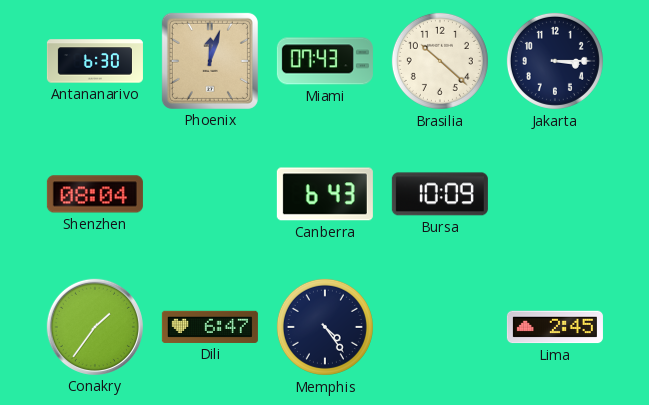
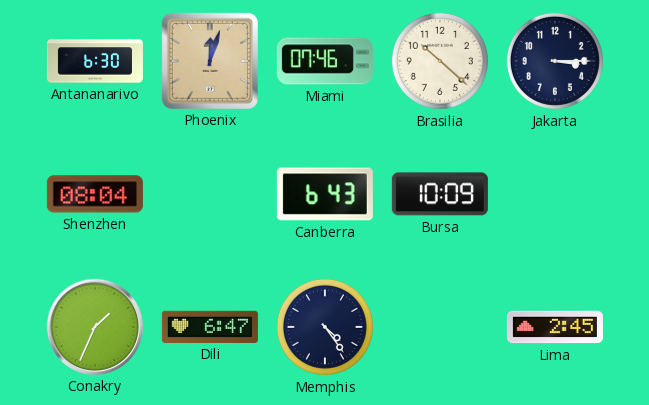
Miami: 07:43 -> 07:46 (325, 61)
Conakry: 1:36 -> 1:34 (95, 327)
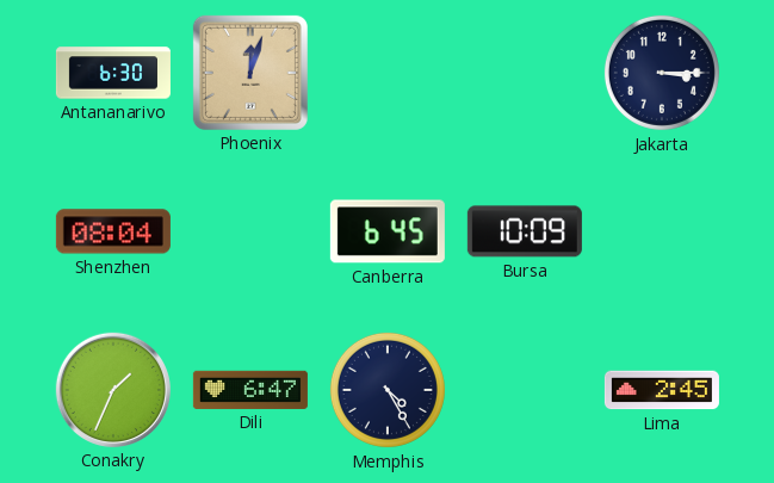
Miami: 07:46 -> none (325, 61)
Brasilia: 10:22 -> none (440, 61)
Canberra: 6:43 -> 6:45 (388, 231)
Memphis: 4:24 -> 4:25 (388, 390)
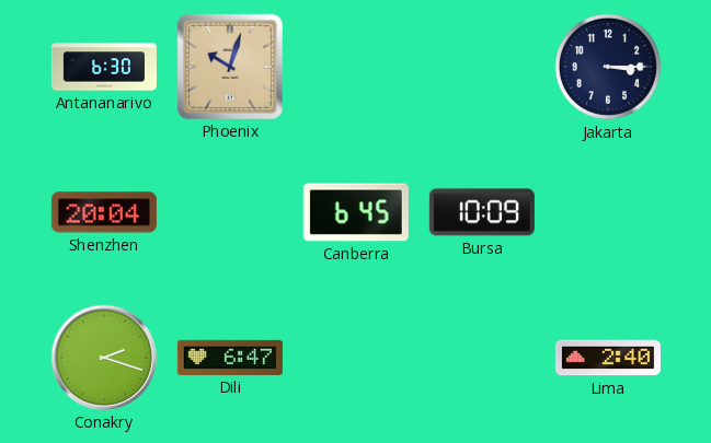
Phoenix: 12:03 -> 10:03 (230, 67)
Shenzhen: 08:04 -> 20:04 (104, 212)
Conakry: 1:34 -> 2:18 (104, 358)
Memphis: 4:25 -> none (388, 390)
Lima: 2:45 -> 2:40 (608, 358)
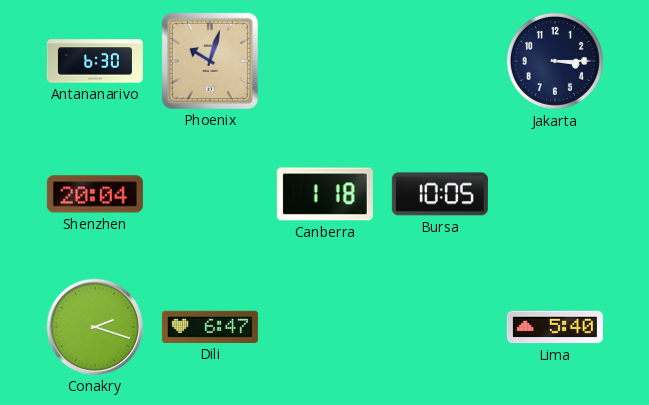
Canberra: 6:45 -> 1:18 (325, 194)
Bursa: 10:09 -> 10:05 (440, 194)
Lima: 2:40 -> 5:40 (555, 327)
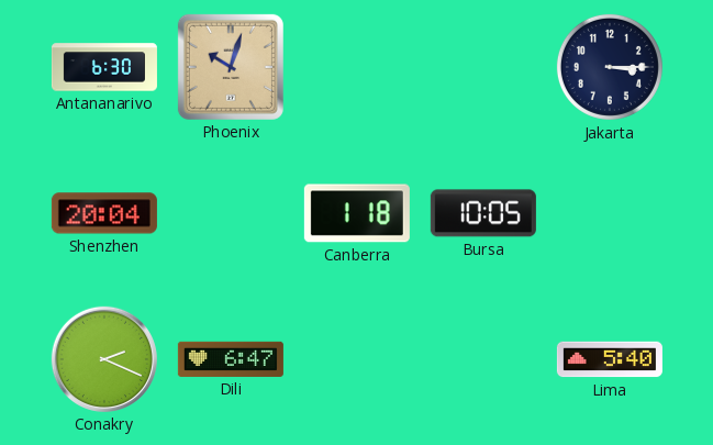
Conakry: 2:18 -> 2:19 (104, 359)
